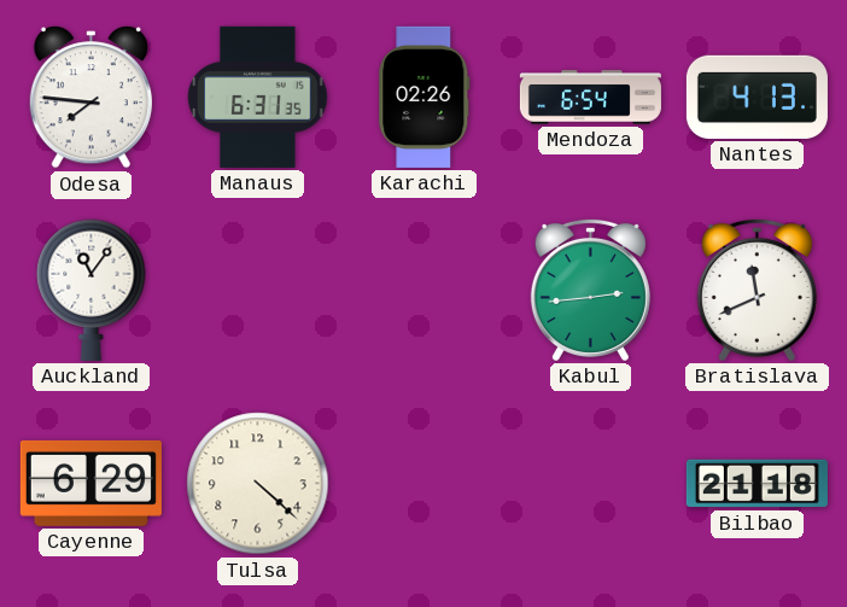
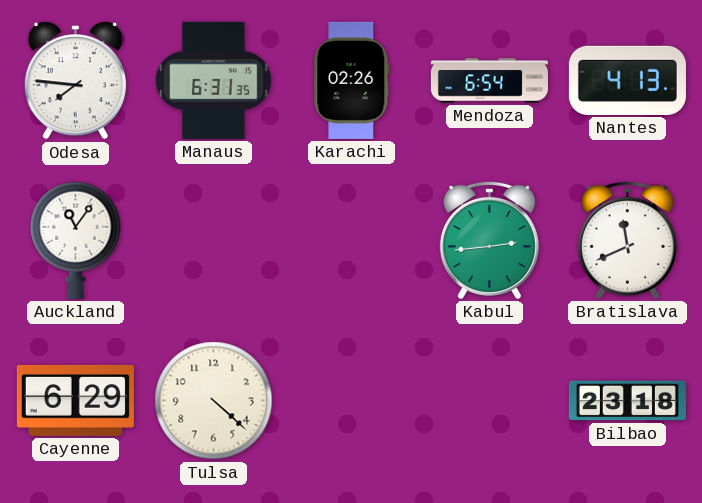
Bilbao: 21:18 -> 23:18 (627, 401)
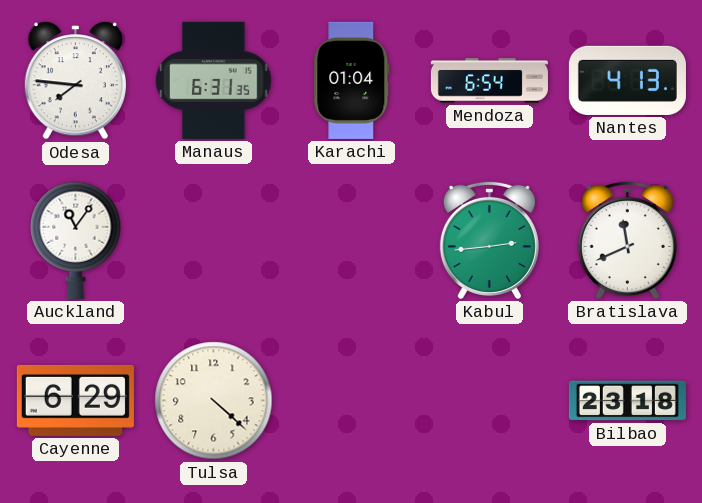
Karachi: 02:26 -> 01:04 (352, 80)
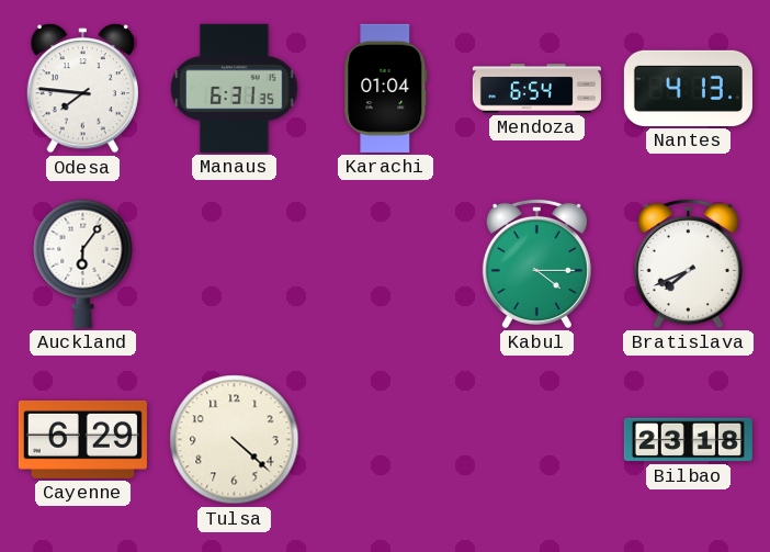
Auckland: 11:06 -> 6:06 (83, 263)
Kabul: 2:44 -> 4:15 (536, 263)
Bratislava: 11:41 -> 7:41 (688, 263)
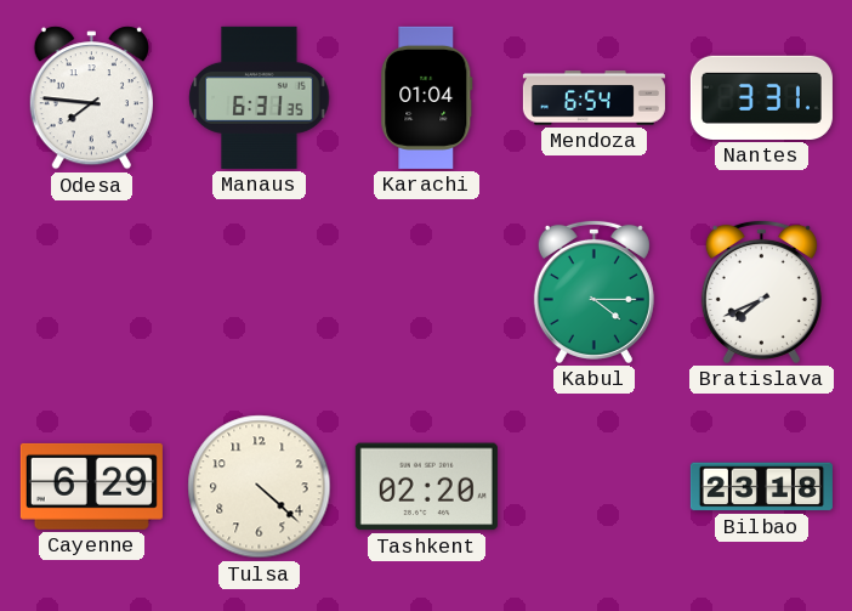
Nantes: 4:13 -> 3:31 (761, 97)
Auckland: 6:06 -> none (83, 263)
Tashkent: none -> 02:20 (426, 487)
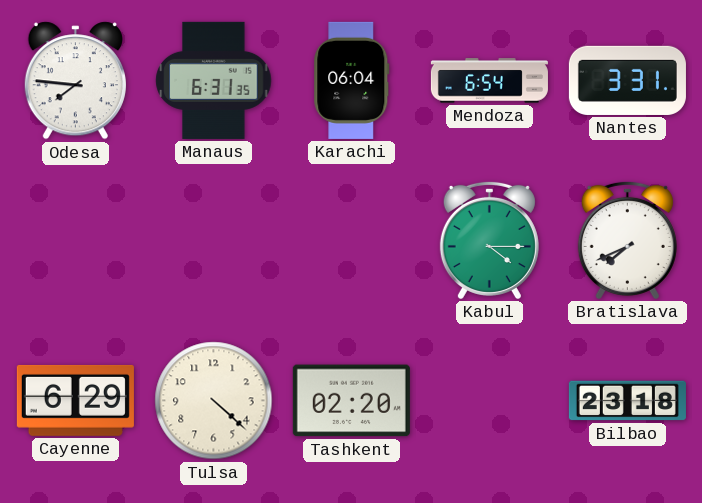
Karachi: 01:04 -> 06:04 (352, 80)
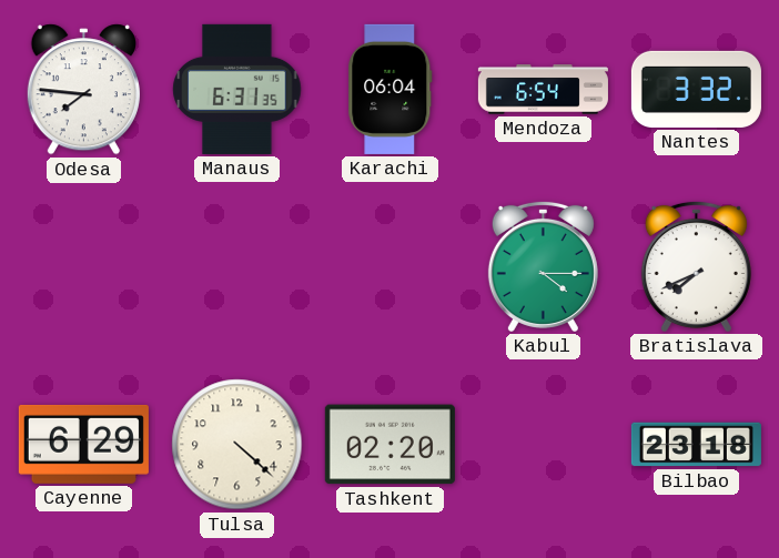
Nantes: 3:31 -> 3:32 (696, 89)
